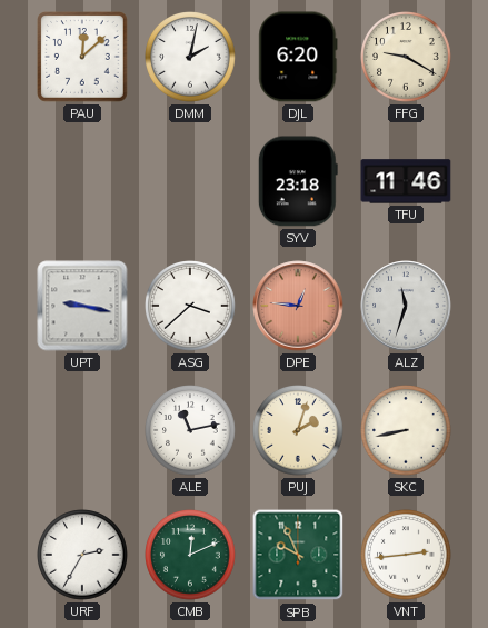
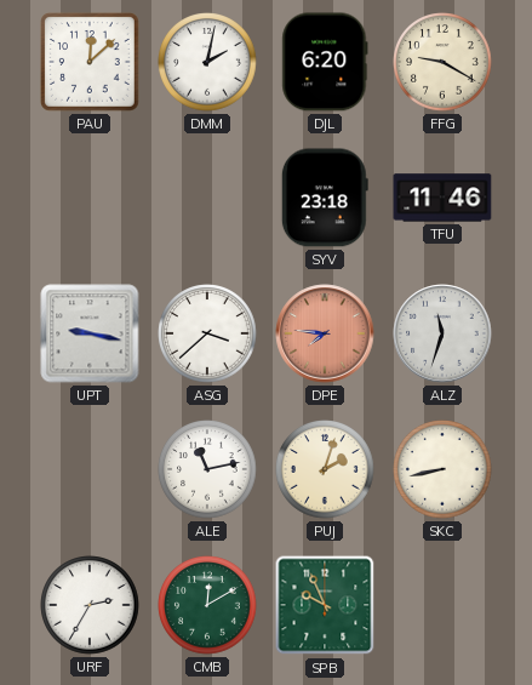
DPE: 12:46 -> 7:46 (325, 333)
CMB: 12:11 -> 12:10 (207, 605)
VNT: 2:44 -> none (406, 555)
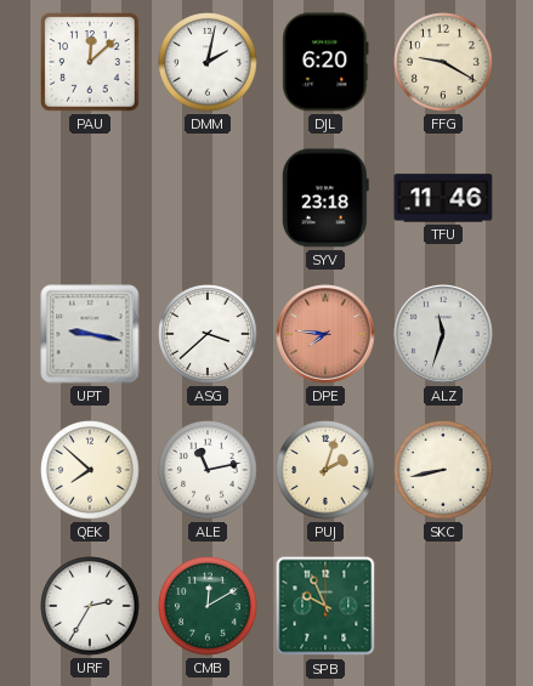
QEK: none -> 7:52 (90, 470)
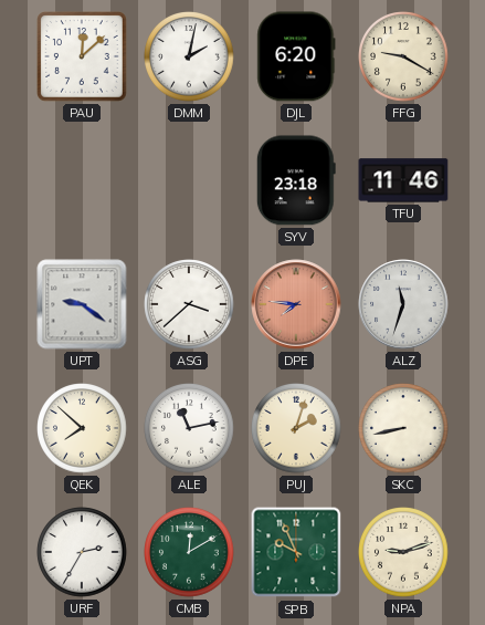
UPT: 9:17 -> 9:21 (82, 304)
NPA: none -> 9:12 (403, 552)
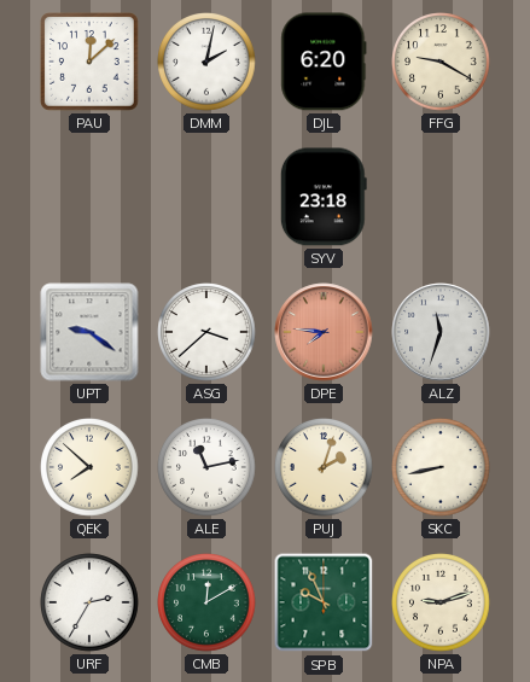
TFU: 11:46 -> none (403, 180)
